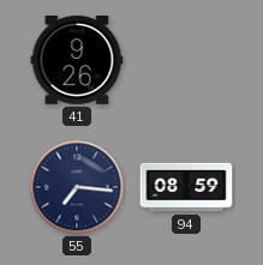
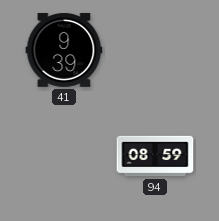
41: 9:26 -> 9:39 (64, 51)
55: 7:16 -> none (77, 187)
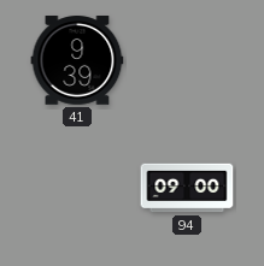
94: 08:59 -> 09:00 (187, 188)
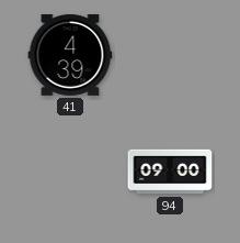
41: 9:39 -> 4:39 (70, 56)
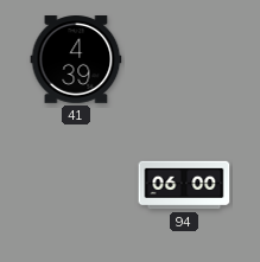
94: 09:00 -> 06:00 (184, 185)
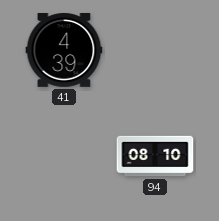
94: 06:00 -> 08:10 (155, 156)
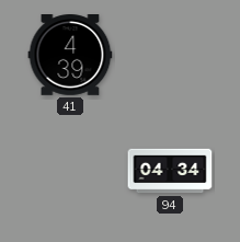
94: 08:10 -> 04:34 (170, 171)
